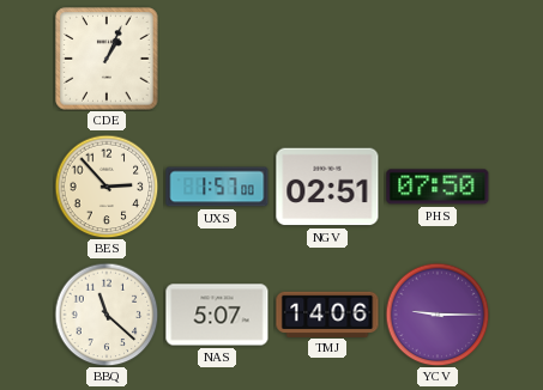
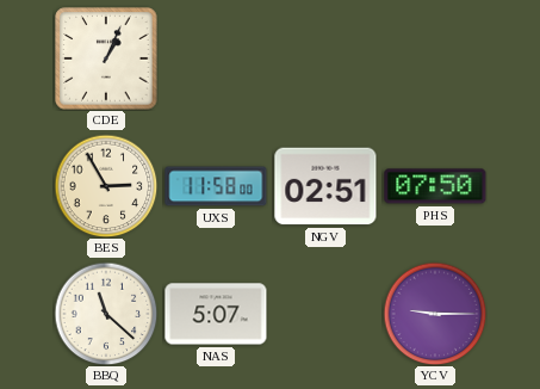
BES: 2:53 -> 2:55 (106, 186)
UXS: 1:57 -> 11:58 (216, 186)
TMJ: 14:06 -> none (327, 313)
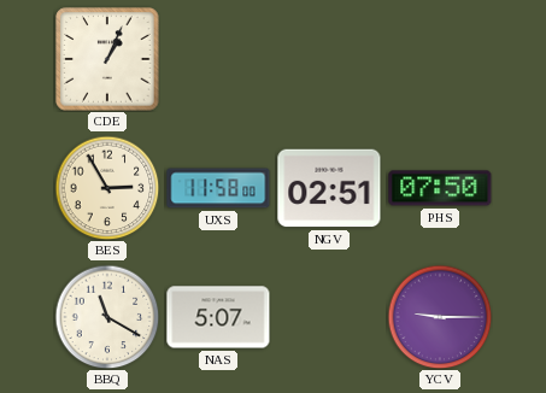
BBQ: 11:22 -> 11:20 (107, 317)
